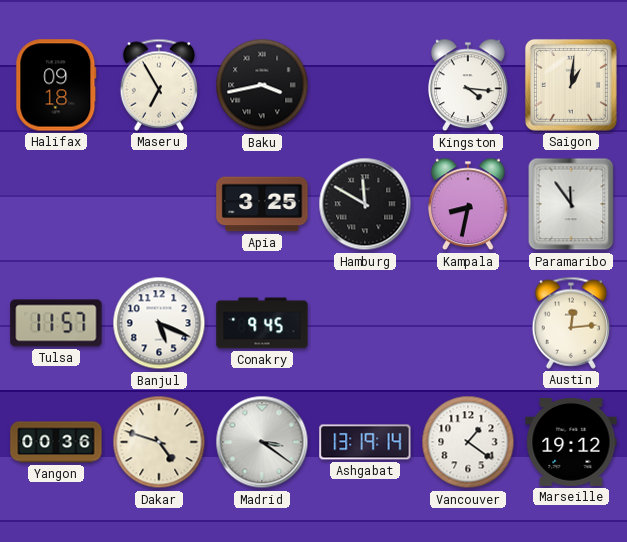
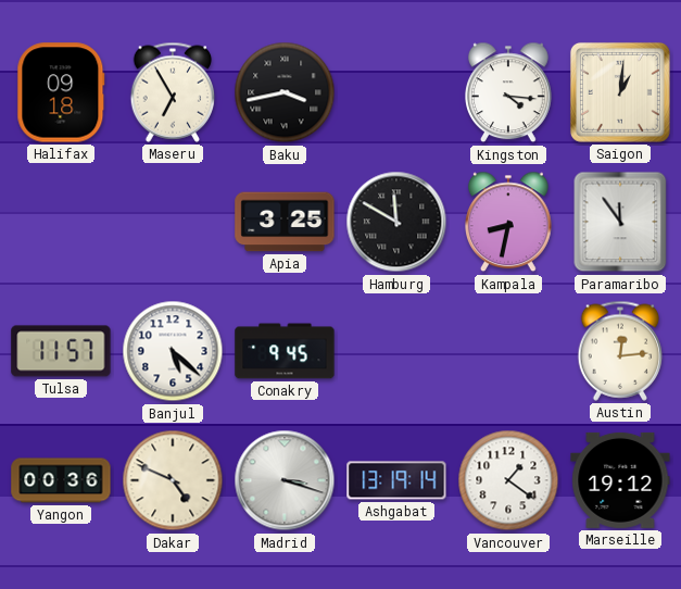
Banjul: 5:19 -> 5:22 (173, 351)
Dakar: 4:48 -> 4:49 (173, 480)
Madrid: 3:21 -> 3:18 (285, 480)
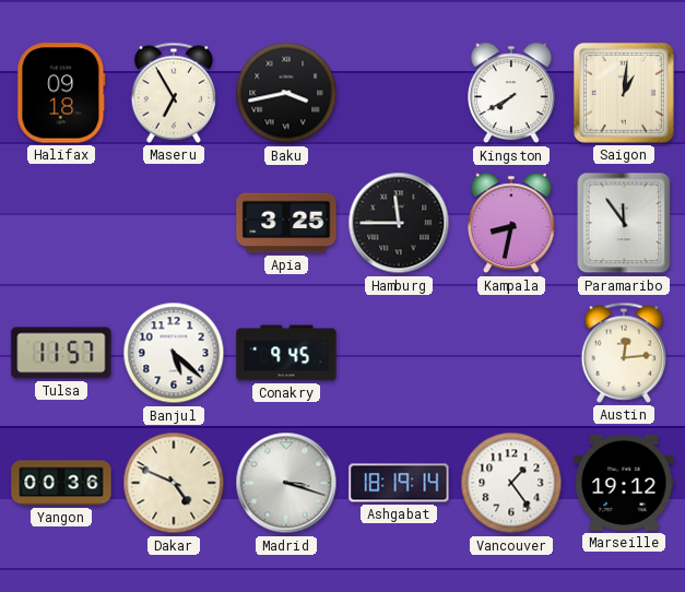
Kingston: 4:16 -> 7:40 (512, 93)
Hamburg: 11:50 -> 11:45 (399, 223)
Ashgabat: 13:19 -> 18:19 (399, 483)
Vancouver: 1:21 -> 1:24 (511, 483)
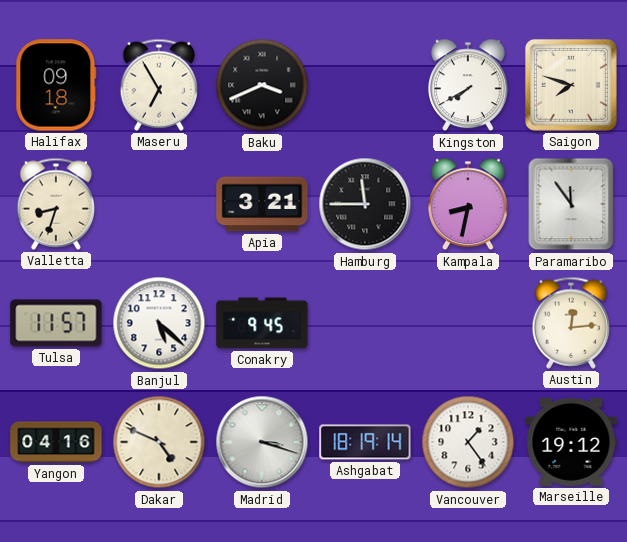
Baku: 3:43 -> 3:41 (262, 85)
Saigon: 1:01 -> 7:48 (571, 85)
Valletta: none -> 8:33 (56, 204)
Apia: 3:25 -> 3:21 (262, 204)
Yangon: 00:36 -> 04:16 (56, 442)
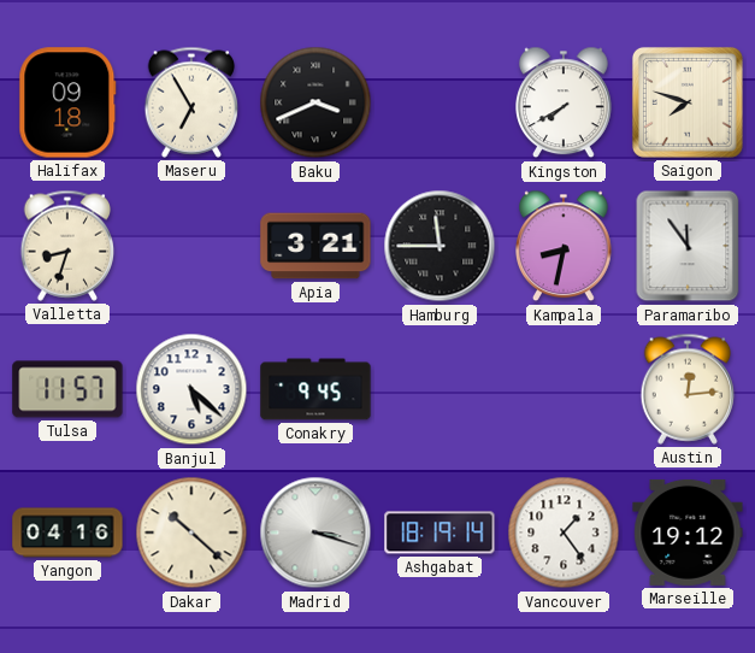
Dakar: 4:49 -> 10:22 (191, 533)
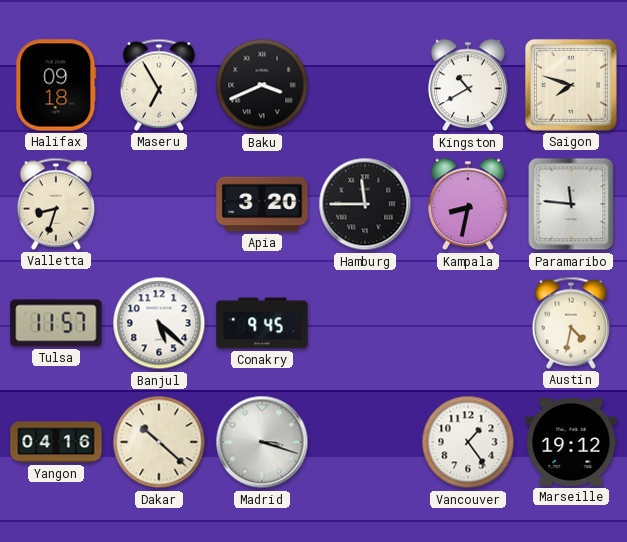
Kingston: 7:40 -> 10:40 (469, 85)
Apia: 3:21 -> 3:20 (262, 204)
Paramaribo: 11:54 -> 11:46 (571, 204)
Austin: 12:14 -> 4:32 (571, 323)
Ashgabat: 18:19 -> none (440, 533)
